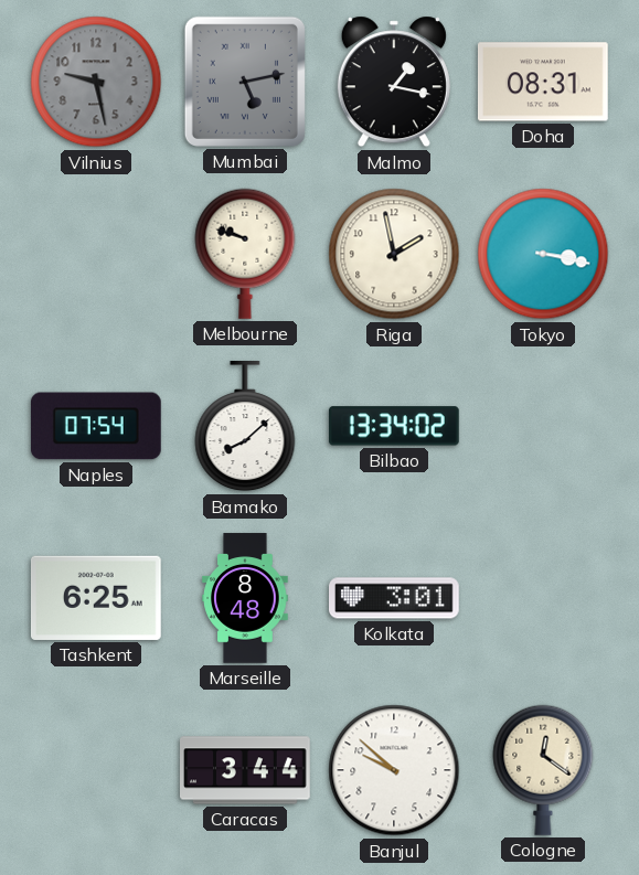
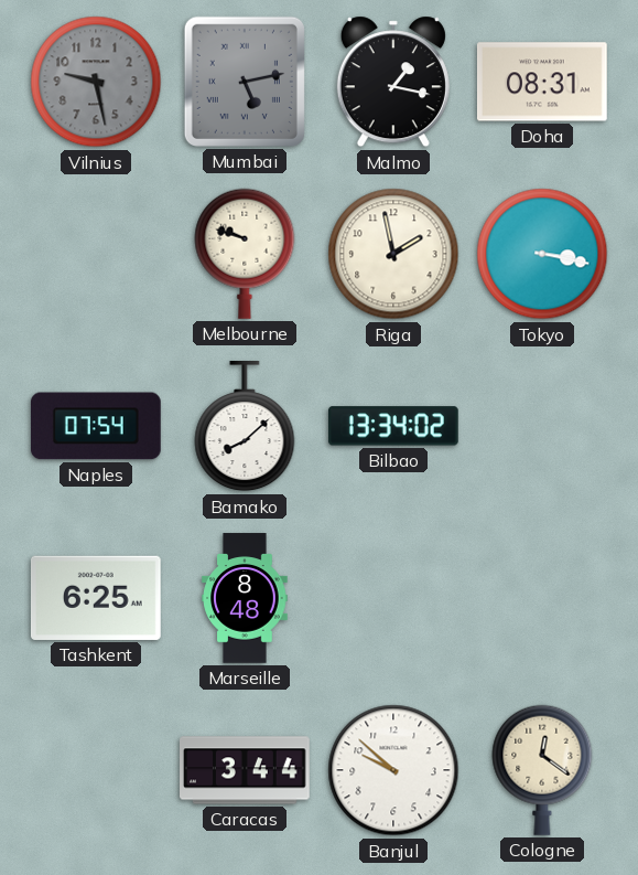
Kolkata: 3:01 -> none (395, 598)
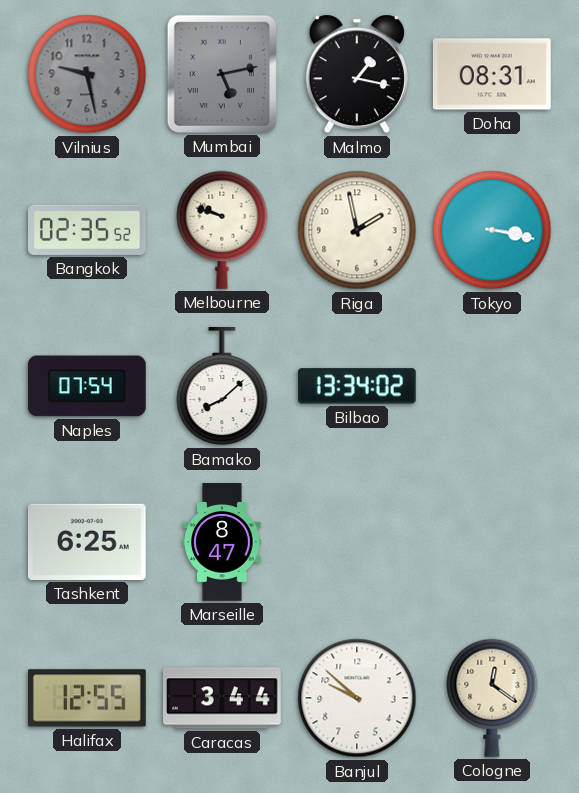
Bangkok: none -> 02:35 (88, 230)
Marseille: 8:48 -> 8:47 (222, 542)
Halifax: none -> 12:55 (88, 698)
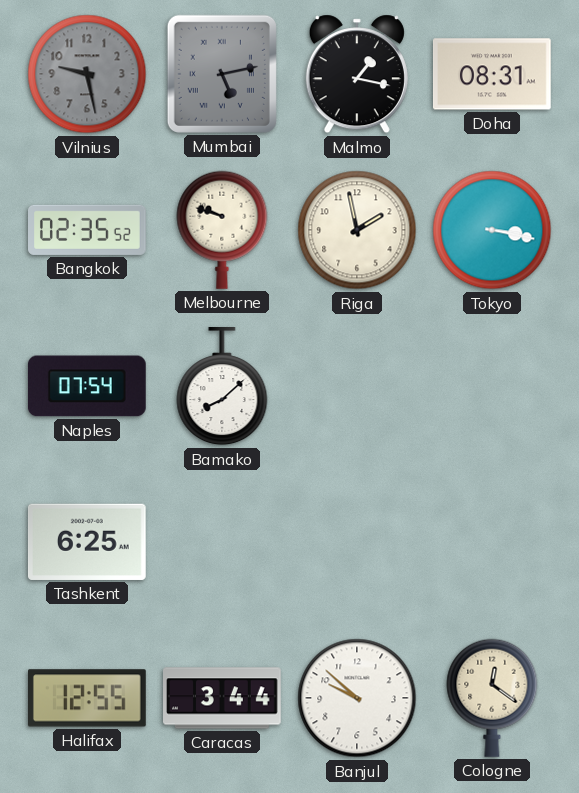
Bilbao: 13:34 -> none (357, 386)
Marseille: 8:47 -> none (222, 542)
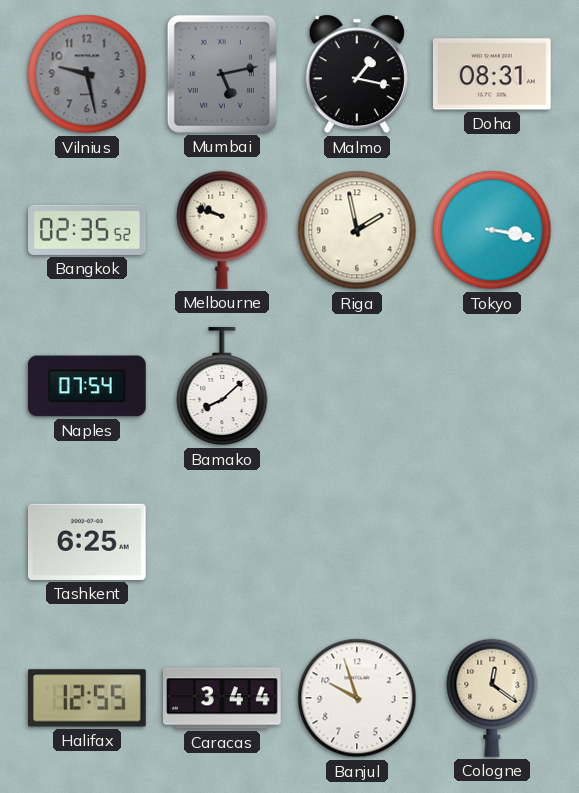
Banjul: 9:52 -> 9:57 (357, 698)
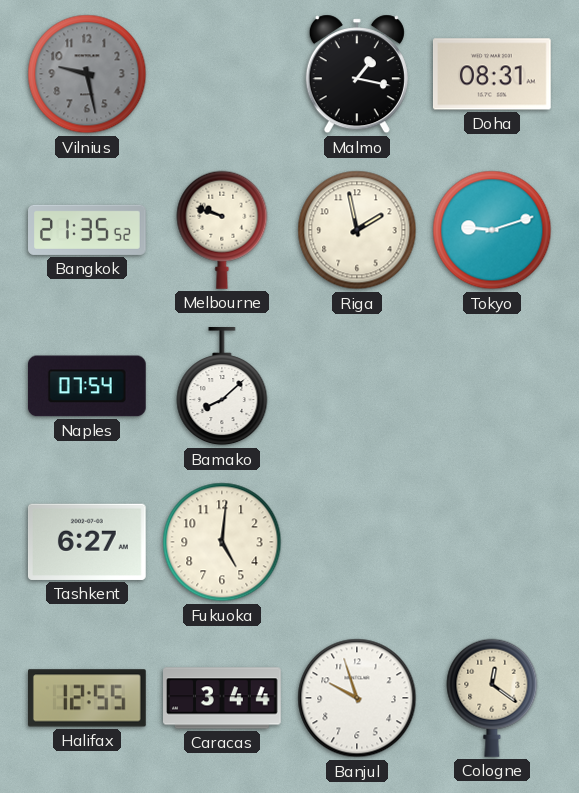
Mumbai: 5:13 -> none (222, 74)
Bangkok: 02:35 -> 21:35 (88, 230)
Tokyo: 3:17 -> 9:12 (492, 230)
Tashkent: 6:25 -> 6:27 (87, 542)
Fukuoka: none -> 5:01 (222, 542)
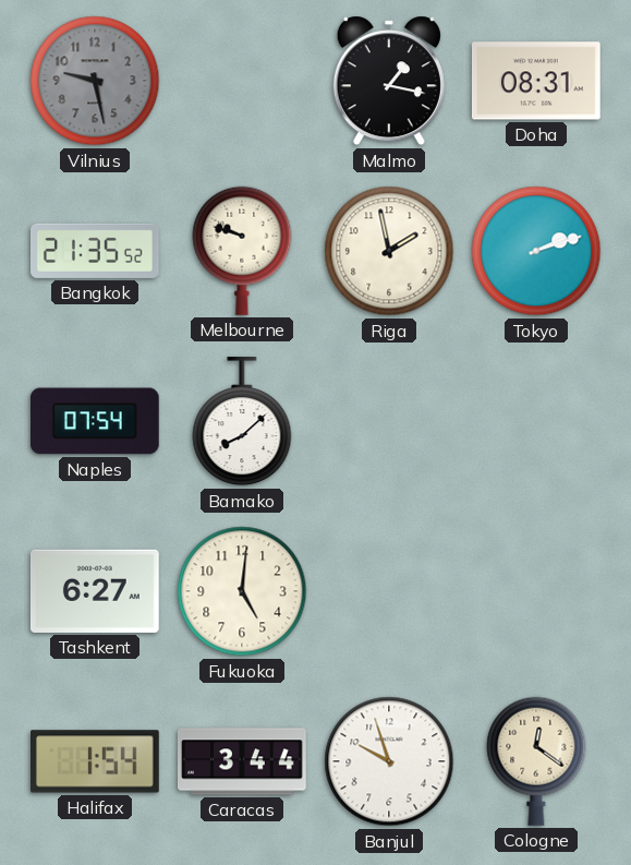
Tokyo: 9:12 -> 2:12 (536, 251)
Halifax: 12:55 -> 1:54 (96, 761)
